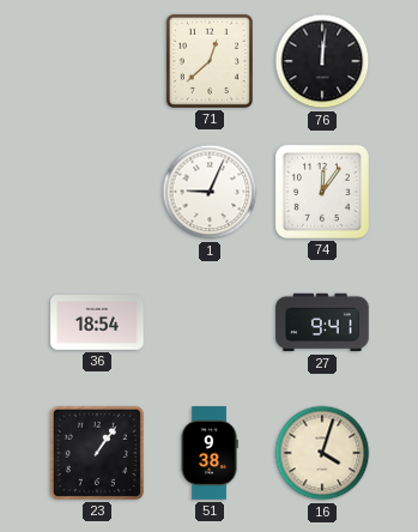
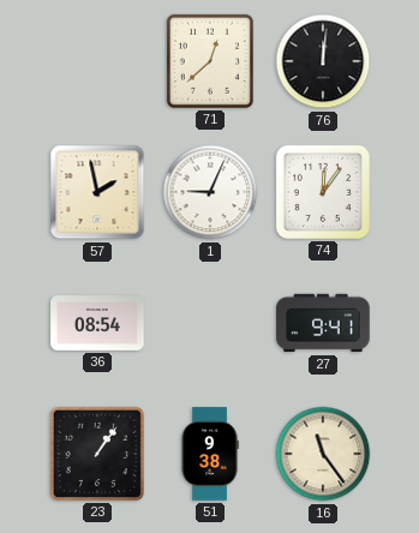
57: none -> 1:58 (97, 192)
36: 18:54 -> 08:54 (97, 324)
16: 4:03 -> 11:24 (323, 454)
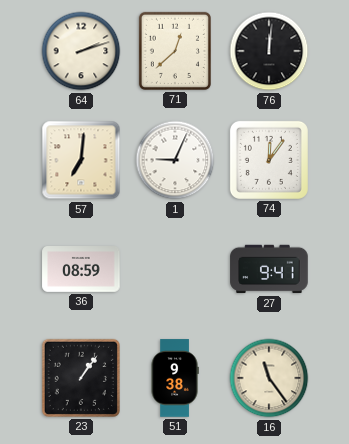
64: none -> 2:12 (81, 51)
57: 1:58 -> 7:01 (81, 160)
36: 08:54 -> 08:59 (81, 270)
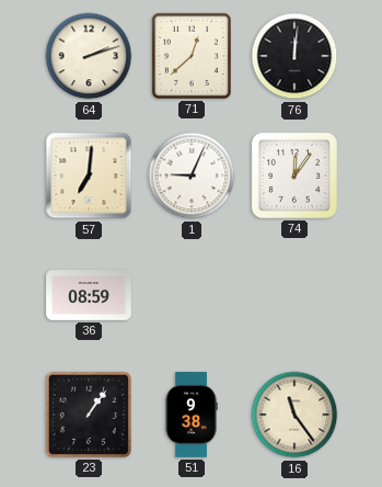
27: 9:41 -> none (269, 269)
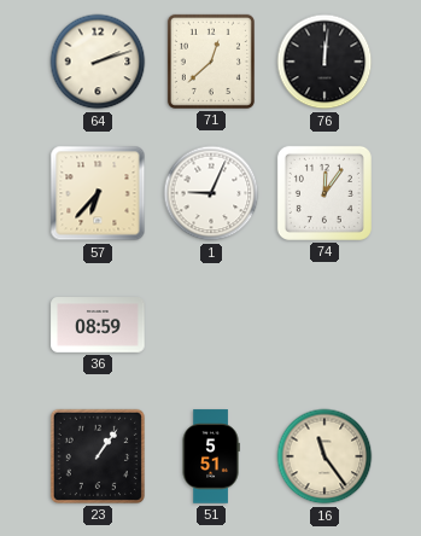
57: 7:01 -> 6:37 (98, 193)
51: 9:38 -> 5:51 (211, 456)
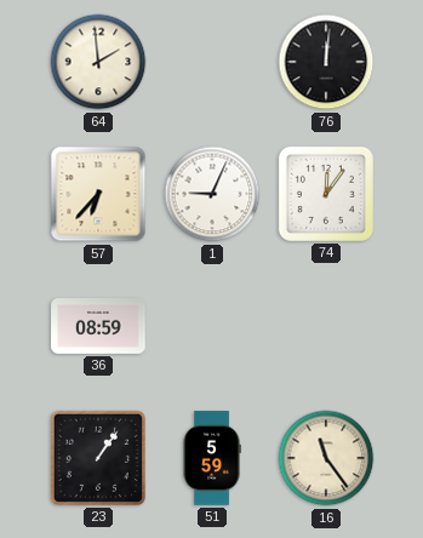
64: 2:12 -> 1:59 (98, 62)
71: 12:38 -> none (211, 62)
51: 5:51 -> 5:59 (212, 458)
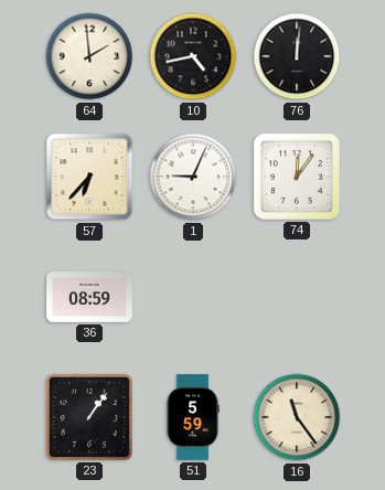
10: none -> 4:43 (193, 56)
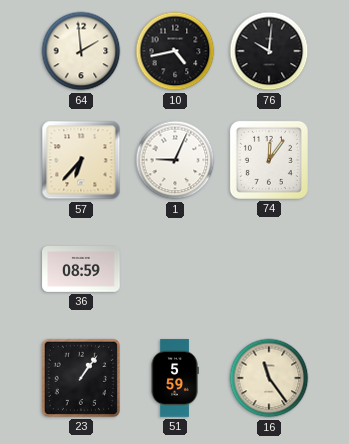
76: 12:01 -> 10:01 (269, 51)
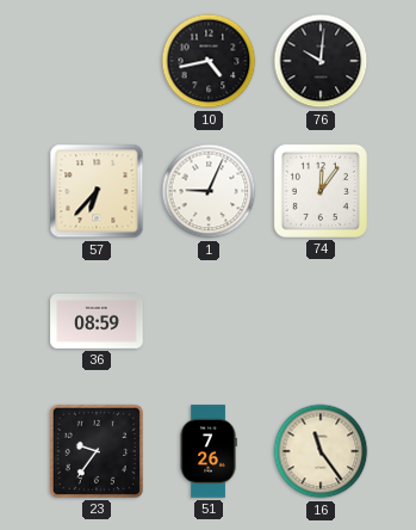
64: 1:59 -> none (81, 51)
23: 1:06 -> 9:36 (97, 451)
51: 5:59 -> 7:26 (209, 451)
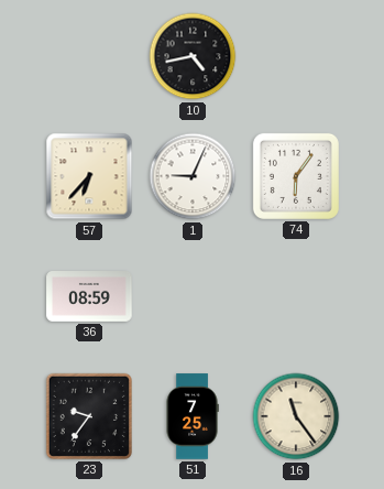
76: 10:01 -> none (321, 61)
74: 12:06 -> 6:06 (296, 176)
51: 7:26 -> 7:25 (193, 416)
